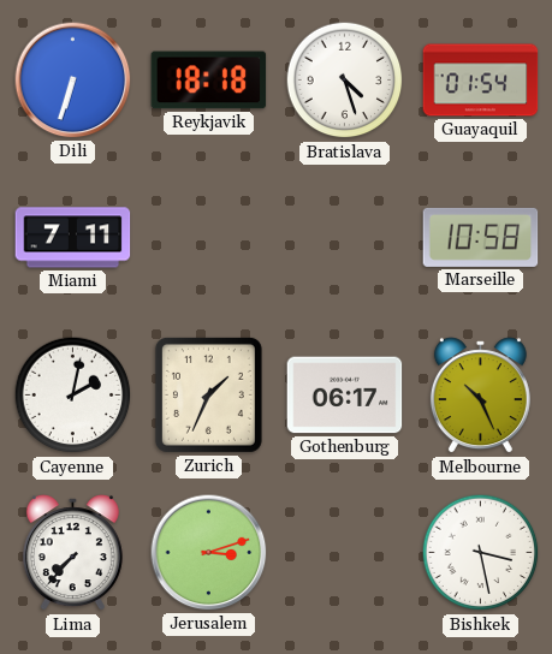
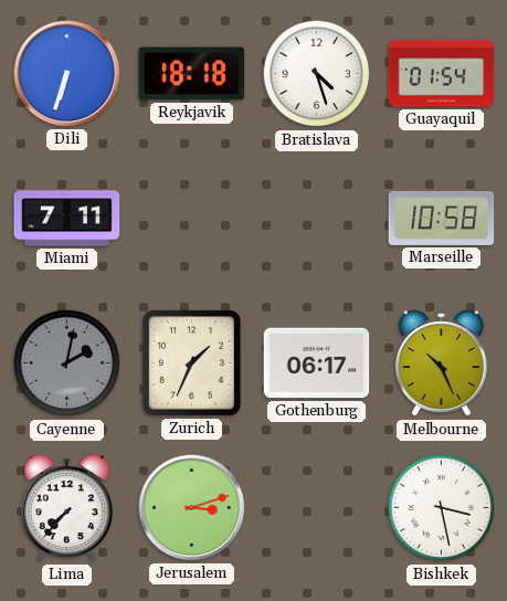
Cayenne dial: white -> grey (67, 363)
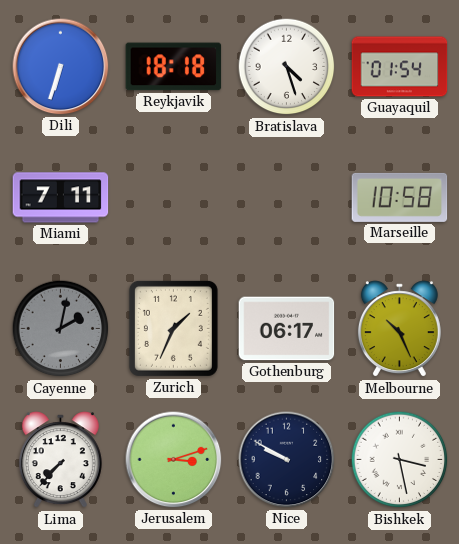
Nice: none -> 9:50 (287, 460)
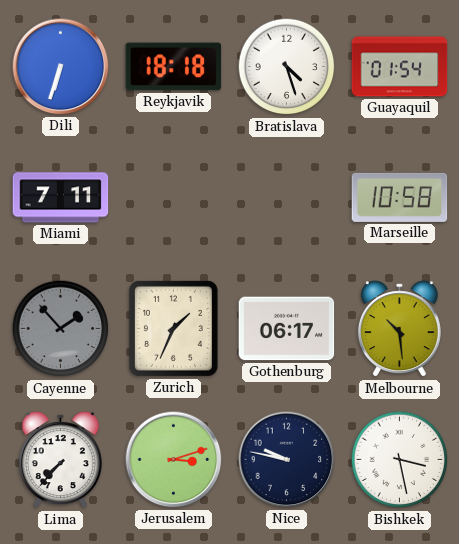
Cayenne: 2:02 -> 1:53 (61, 329)
Melbourne: 10:26 -> 10:29 (399, 329)
Nice: 9:50 -> 9:47 (287, 460)
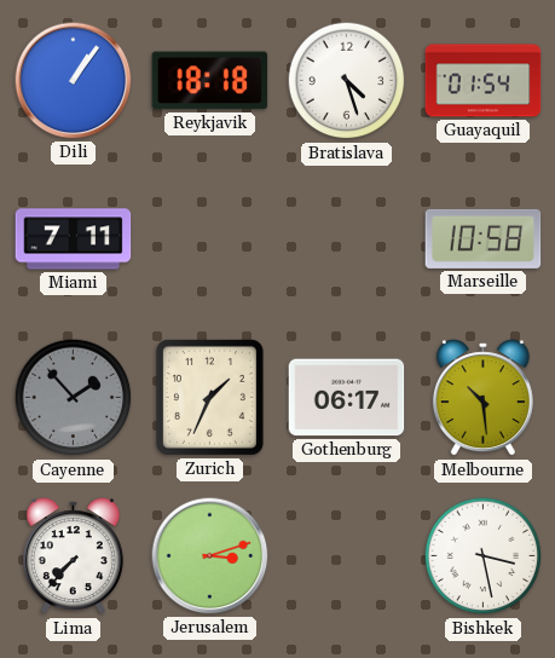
Dili: 6:33 -> 1:06 (74, 81)
Nice: 9:47 -> none (287, 460)
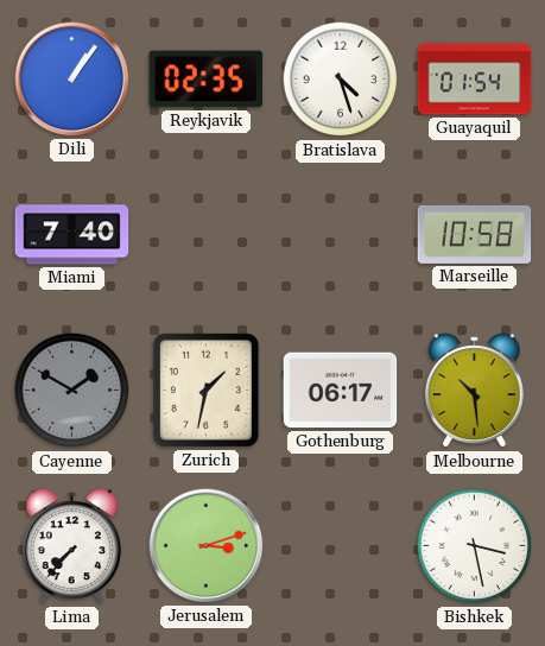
Reykjavik: 18:18 -> 02:35 (207, 80)
Miami: 7:11 -> 7:40 (72, 235)
Cayenne: 1:53 -> 1:50 (72, 391)
Zurich: 1:34 -> 1:32 (205, 389)
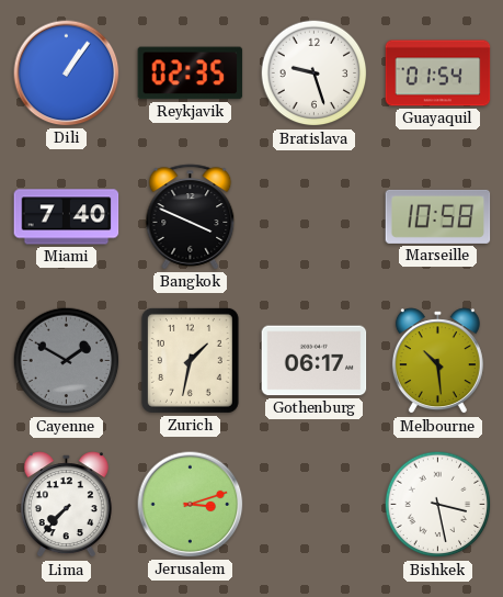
Bratislava: 4:27 -> 9:27 (315, 74)
Bangkok: none -> 3:49 (191, 217)
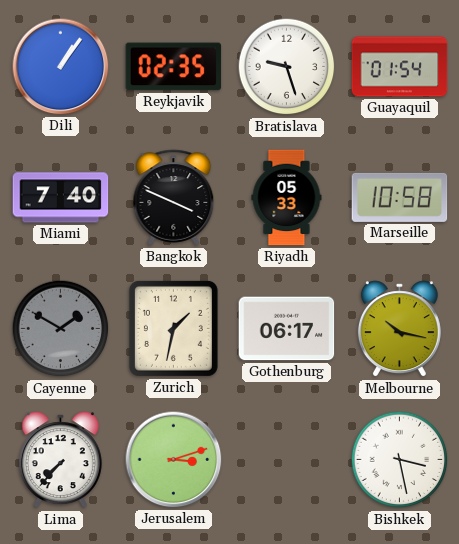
Riyadh: none -> 05:33 (287, 198)
Melbourne: 10:29 -> 10:17 (399, 329)
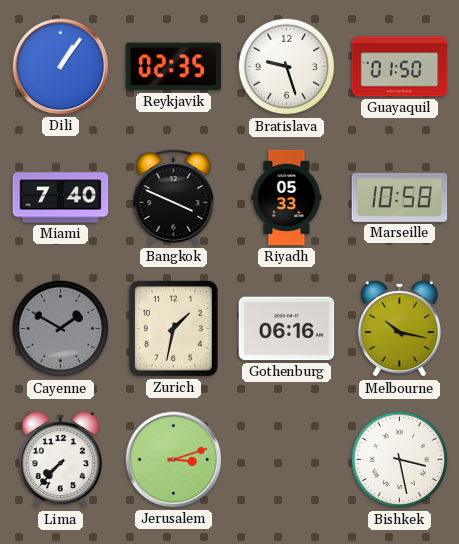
Guayaquil: 01:54 -> 01:50 (400, 67)
Gothenburg: 06:17 -> 06:16 (287, 329)
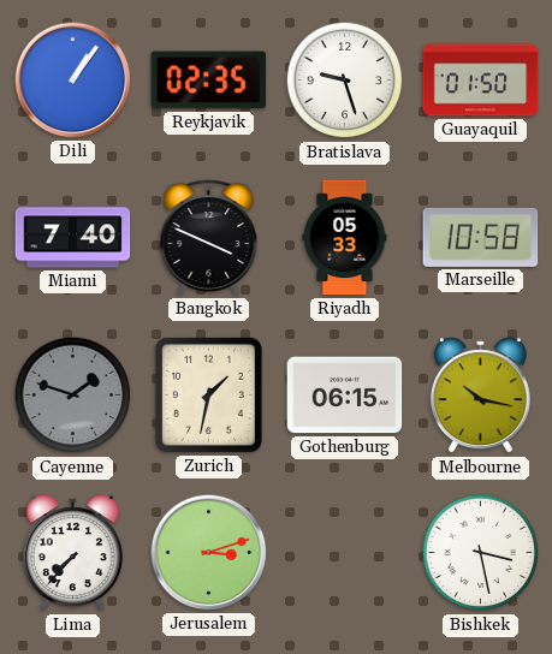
Cayenne: 1:50 -> 1:48 (73, 396)
Gothenburg: 06:16 -> 06:15 (345, 396)
